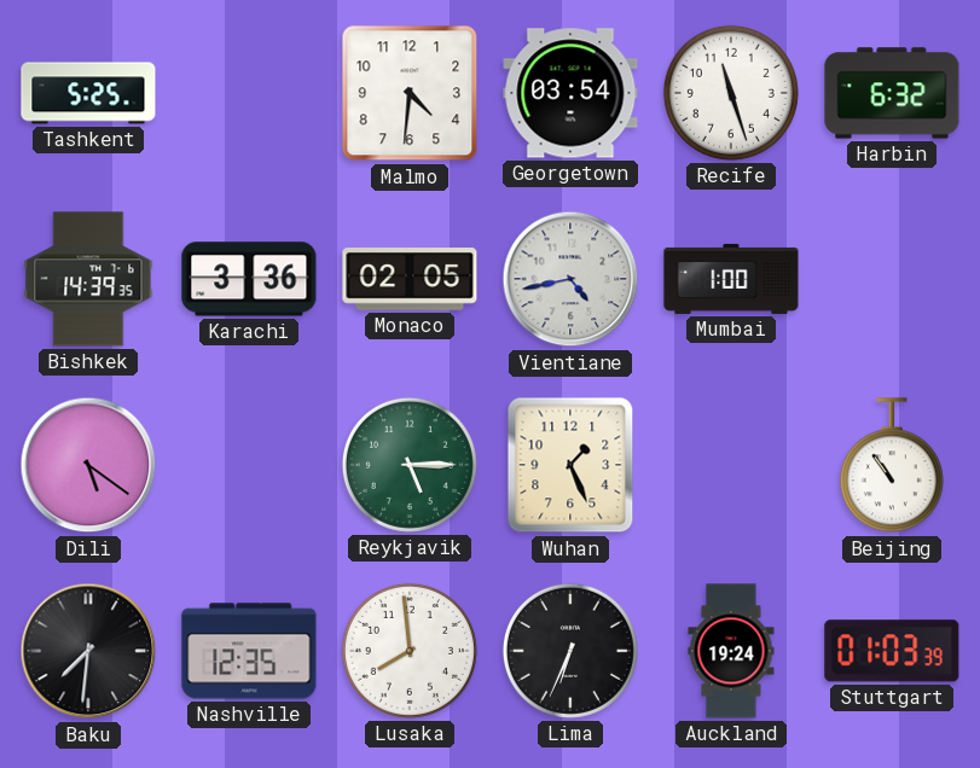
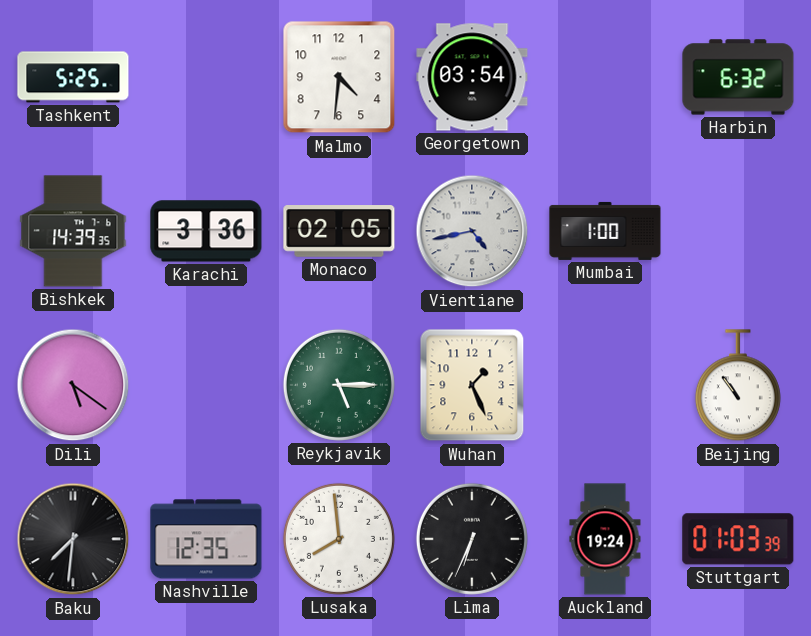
Recife: 11:27 -> none (731, 93)
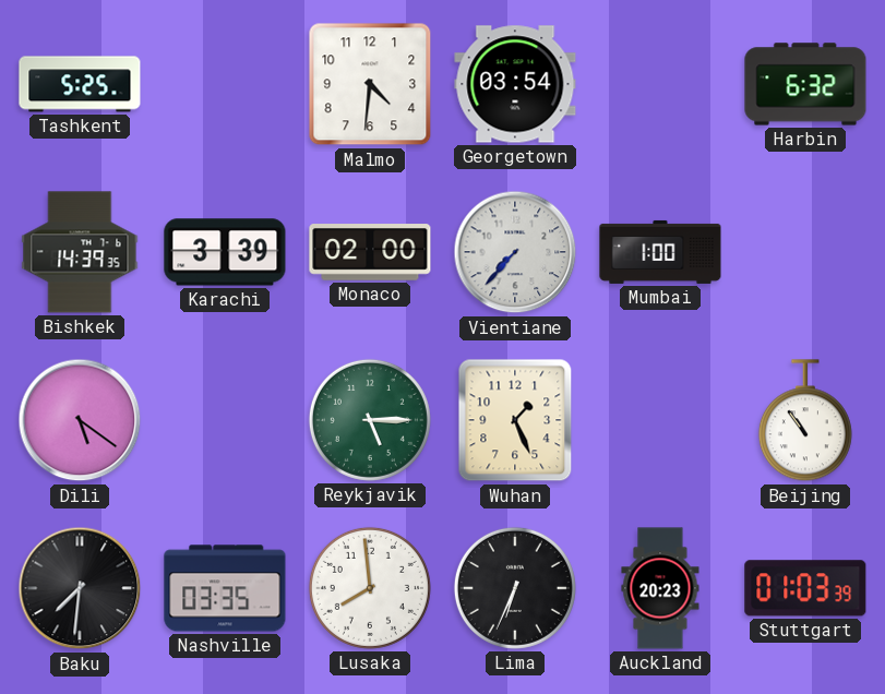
Karachi: 3:36 -> 3:39 (225, 252)
Monaco: 02:05 -> 02:00 (370, 252)
Vientiane: 4:43 -> 7:37 (515, 252)
Nashville: 12:35 -> 03:35 (225, 588)
Auckland: 19:24 -> 20:23 (660, 588)
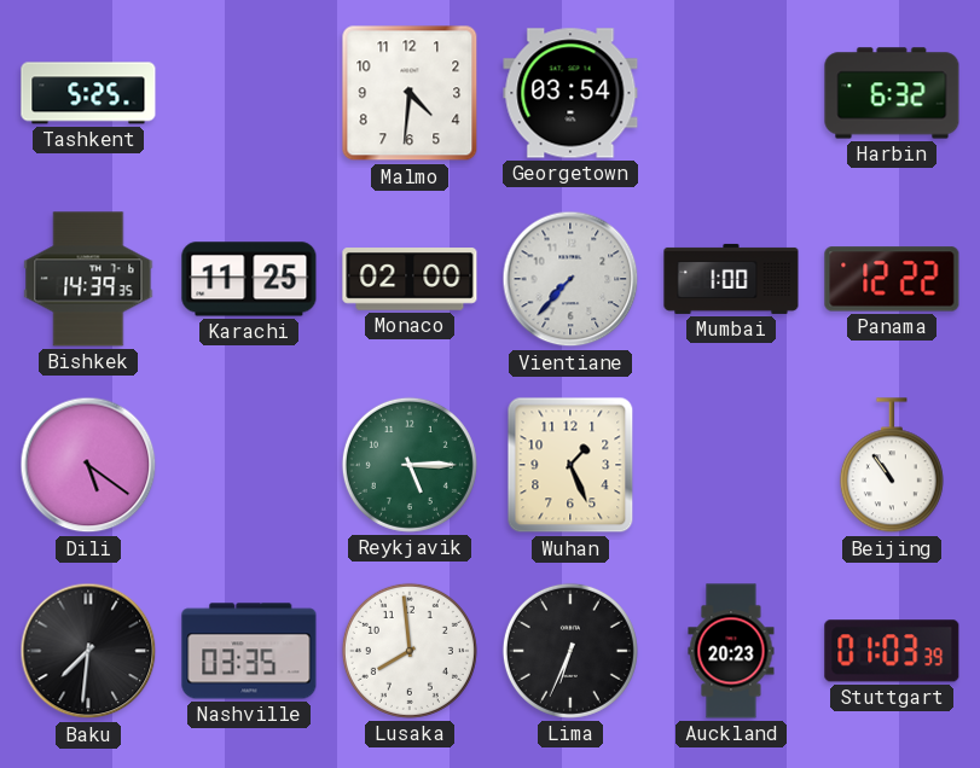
Karachi: 3:39 -> 11:25 (249, 279)
Panama: none -> 12:22 (892, 279)
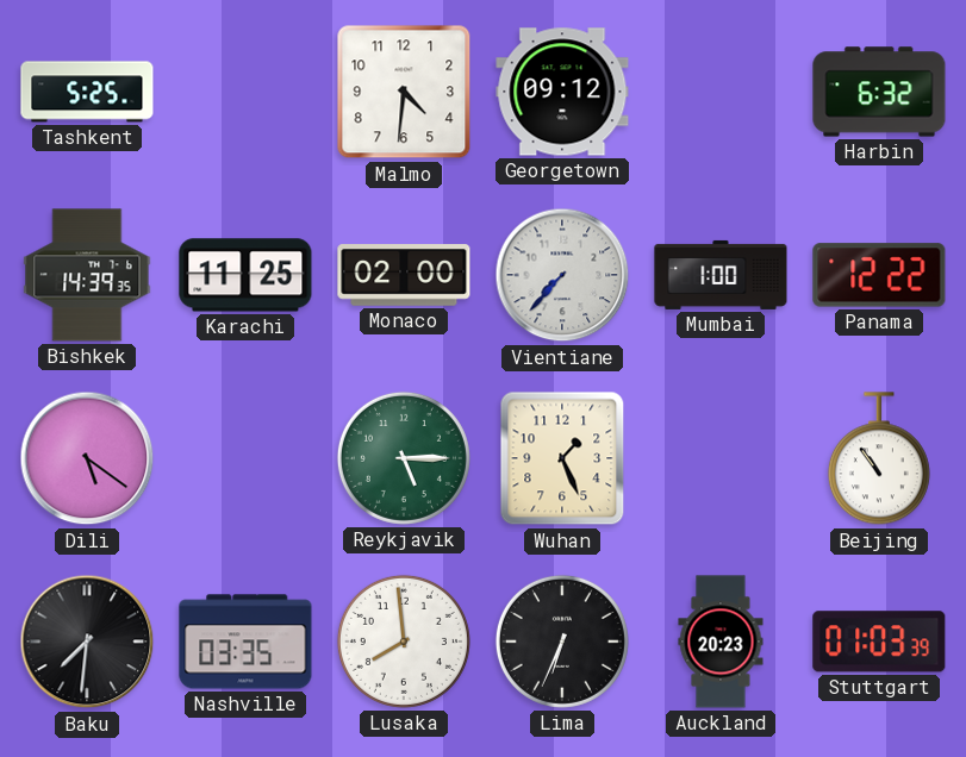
Georgetown: 03:54 -> 09:12 (562, 92)
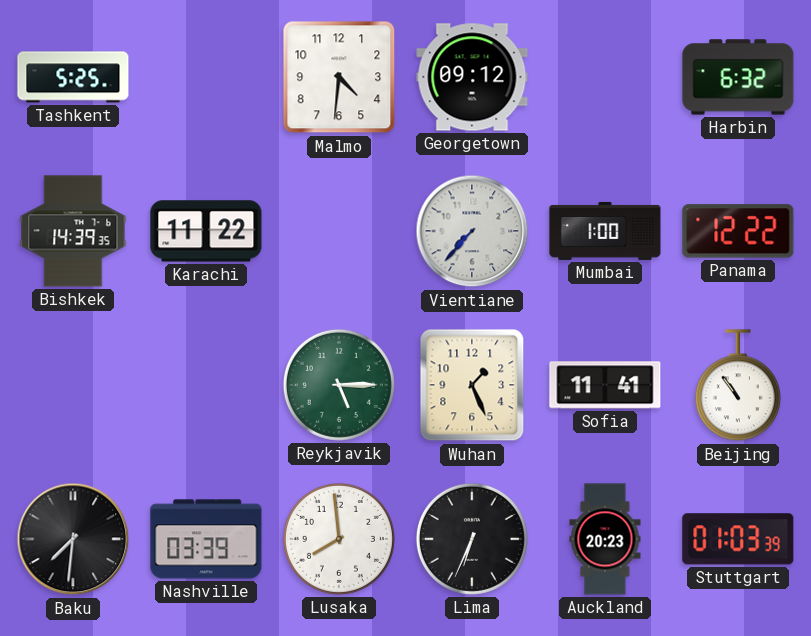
Karachi: 11:25 -> 11:22 (206, 231)
Monaco: 02:00 -> none (404, 275)
Dili: 5:21 -> none (87, 458)
Sofia: none -> 11:41 (605, 385)
Nashville: 03:35 -> 03:39 (206, 539)
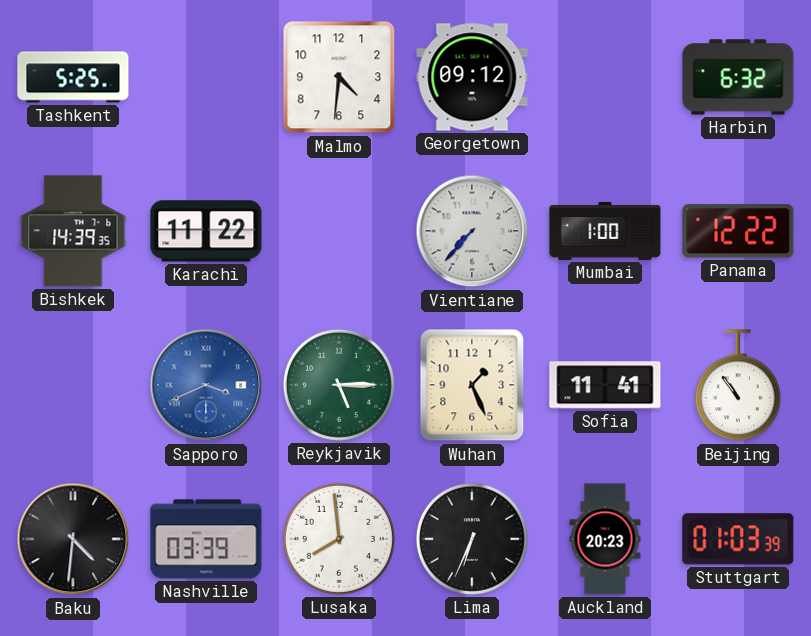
Sapporo: none -> 3:41 (206, 385)
Baku: 7:31 -> 4:31 (73, 539)
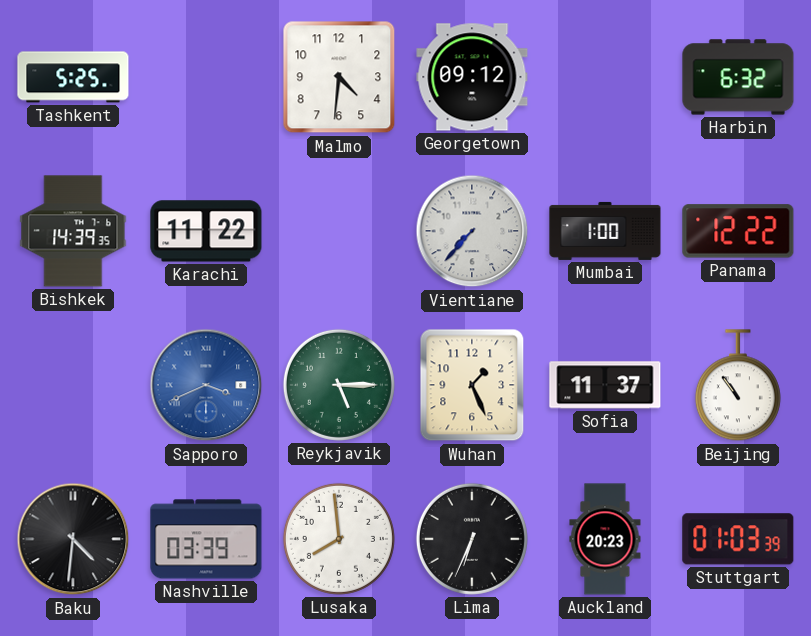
Sofia: 11:41 -> 11:37 (605, 385)
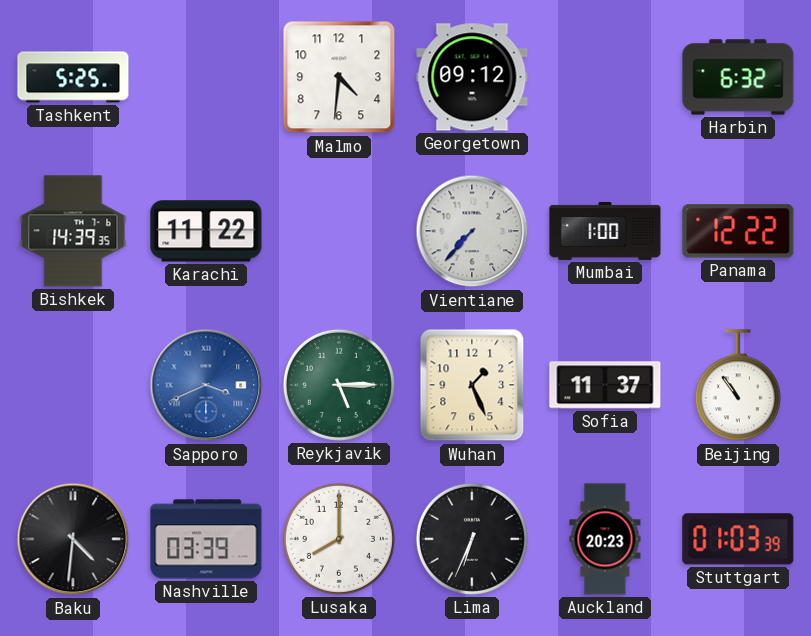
Lusaka: 7:59 -> 8:00 (339, 539)
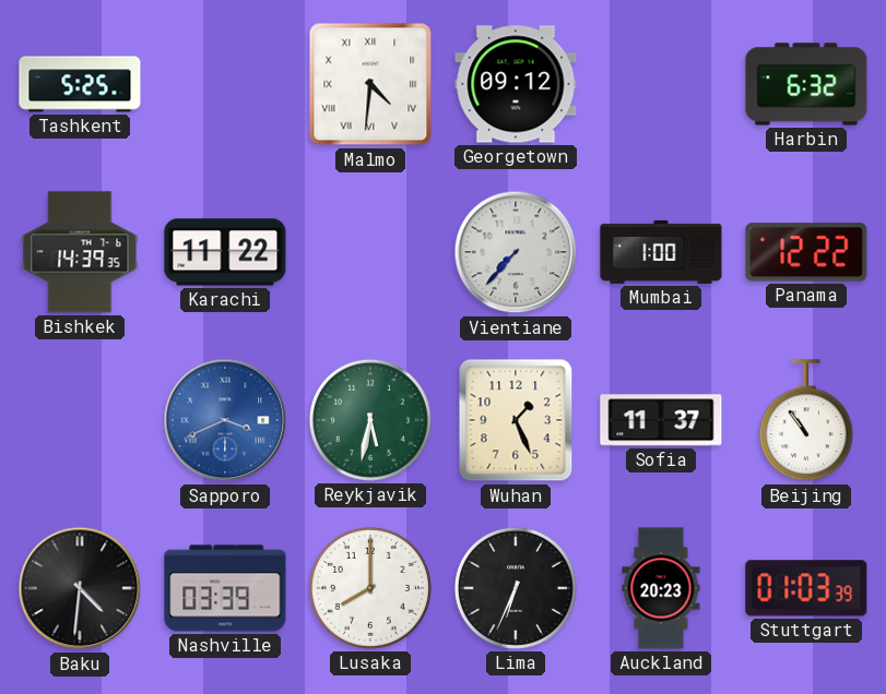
Malmo numerals: Arabic -> Roman (370, 84)
Reykjavik: 5:15 -> 5:32 (370, 420)
